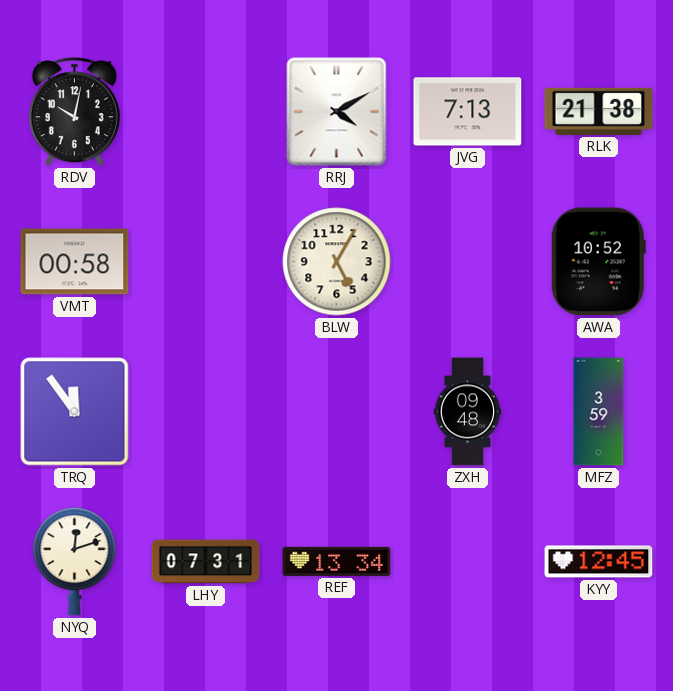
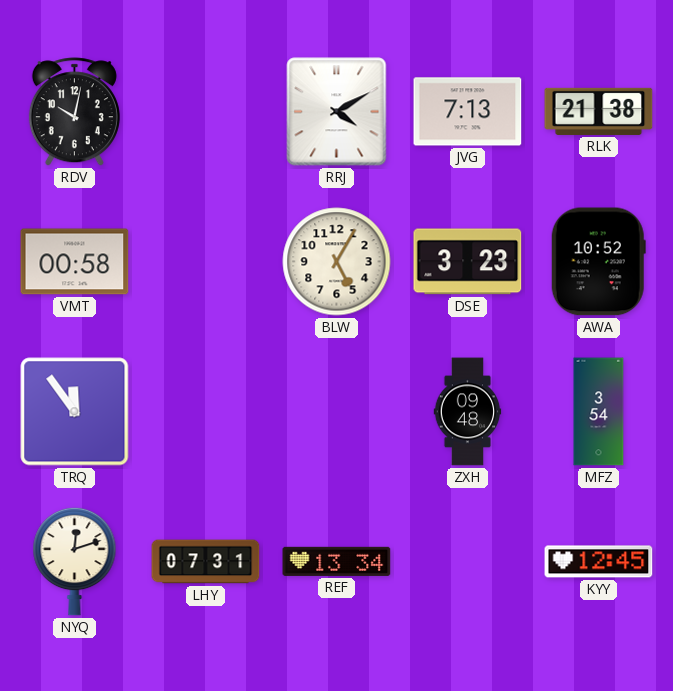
DSE: none -> 3:23 (468, 262)
MFZ: 3:59 -> 3:54 (599, 412)
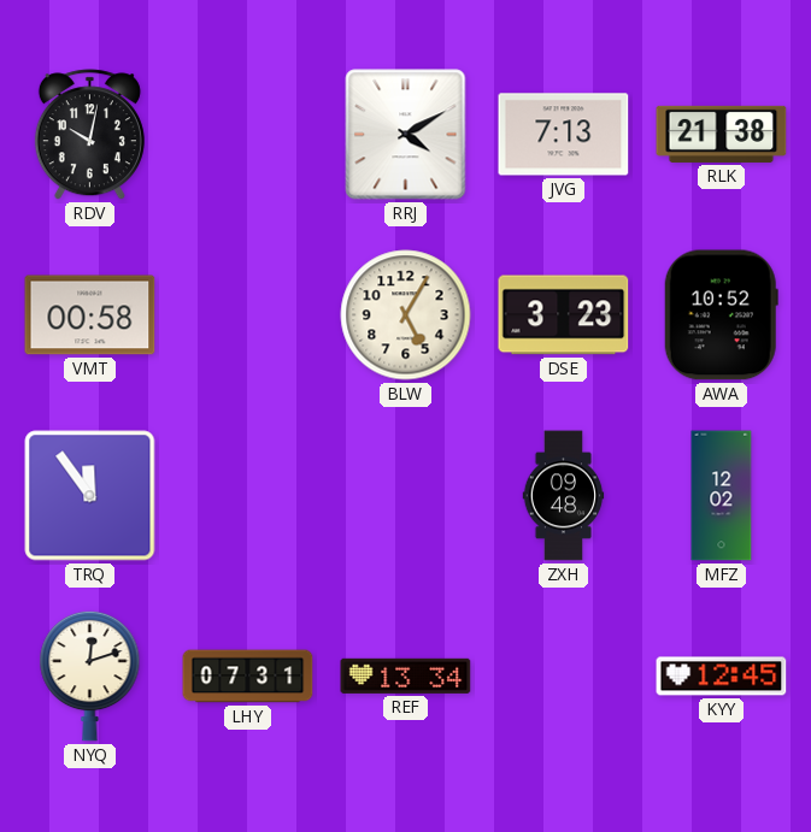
MFZ: 3:54 -> 12:02 (722, 496)
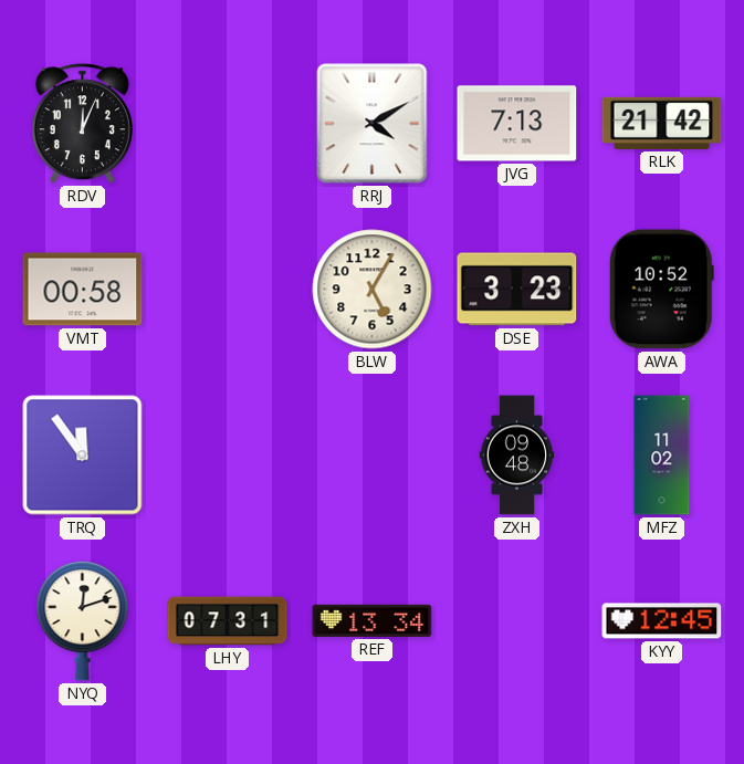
RDV: 10:02 -> 12:04 (82, 124)
RLK: 21:38 -> 21:42 (662, 123)
MFZ: 12:02 -> 11:02 (662, 456)
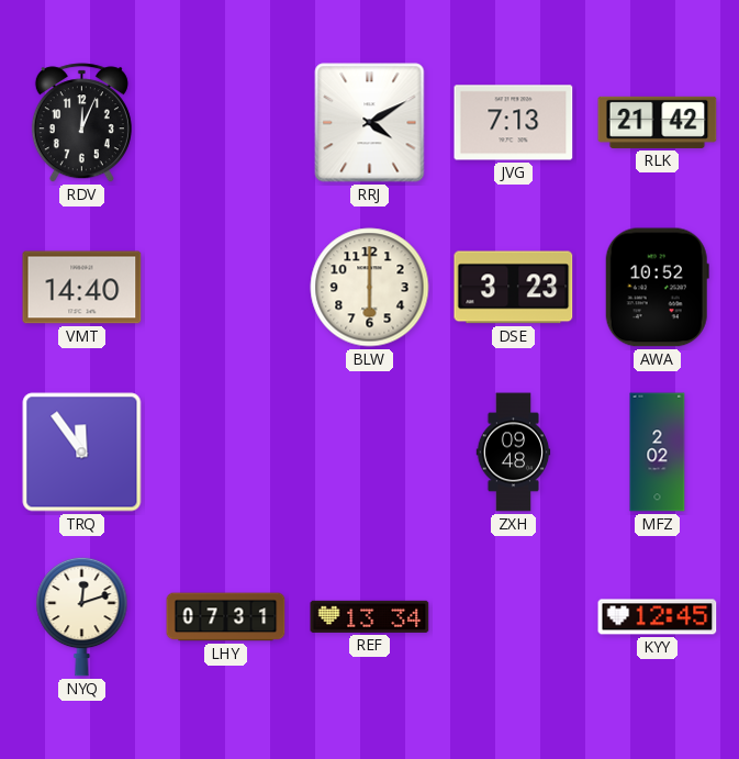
VMT: 00:58 -> 14:40 (82, 288)
BLW: 5:05 -> 6:00 (370, 288)
MFZ: 11:02 -> 2:02 (658, 453)
